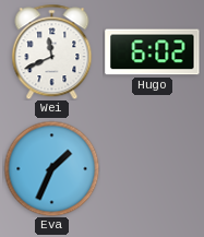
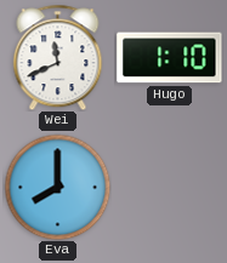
Hugo: 6:02 -> 1:10 (170, 58)
Eva: 1:34 -> 8:00 (57, 187)
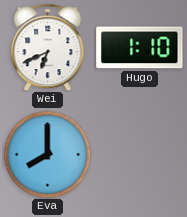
Wei: 11:41 -> 6:41 (48, 47)
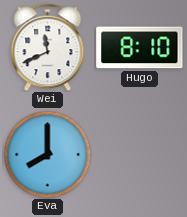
Wei: 6:41 -> 11:41 (48, 47)
Hugo: 1:10 -> 8:10 (140, 48)
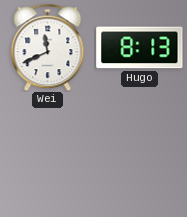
Hugo: 8:10 -> 8:13 (140, 48)
Eva: 8:00 -> none (47, 154)
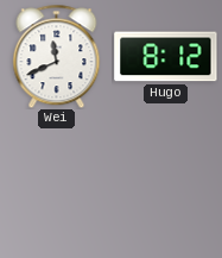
Hugo: 8:13 -> 8:12 (166, 57)
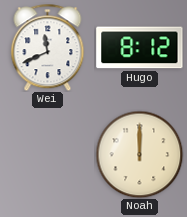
Noah: none -> 12:00 (139, 154)
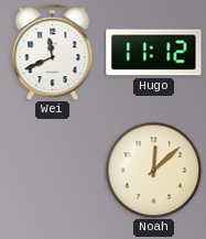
Hugo: 8:12 -> 11:12 (154, 53)
Noah: 12:00 -> 12:08 (153, 170)
